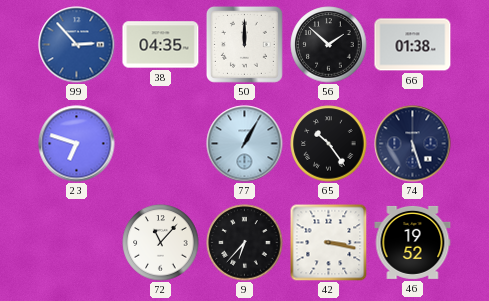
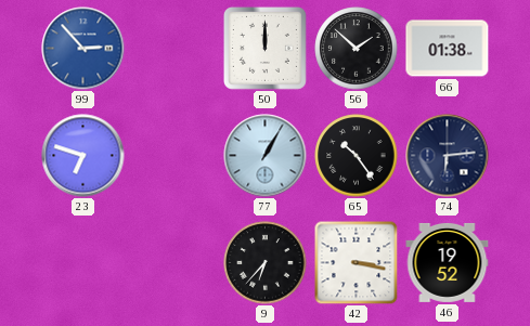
38: 04:35 -> none (161, 45)
74: 5:27 -> 6:14 (448, 156)
72: 11:07 -> none (161, 243)
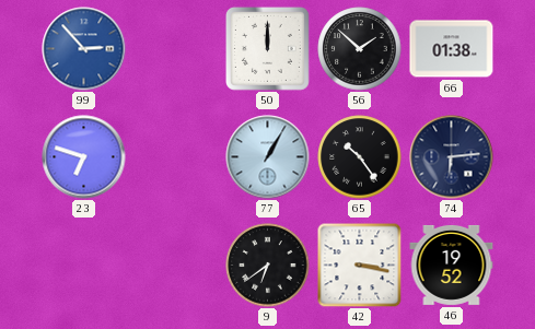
9: 6:37 -> 6:39 (268, 266)
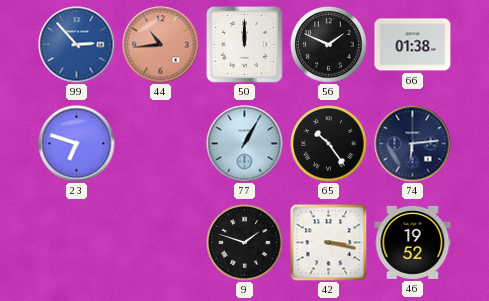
44: none -> 10:44 (161, 45)
56: 1:52 -> 1:49 (329, 45)
9: 6:39 -> 1:48 (245, 243)
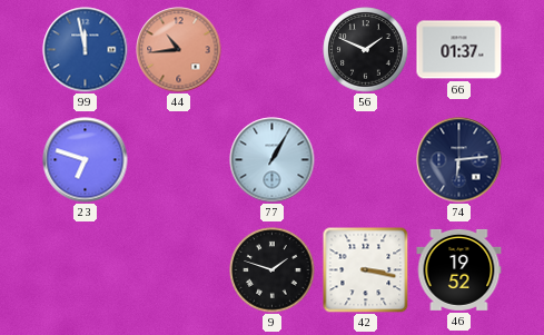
99: 2:53 -> 11:58 (86, 50)
50: 12:00 -> none (244, 44)
66: 01:38 -> 01:37 (459, 50)
65: 10:24 -> none (329, 144)
